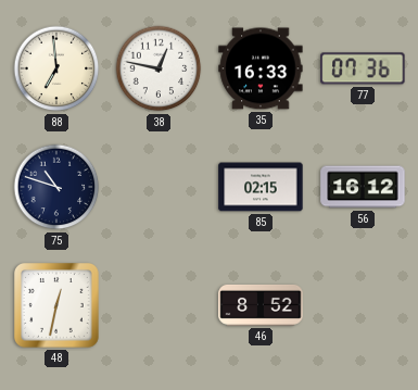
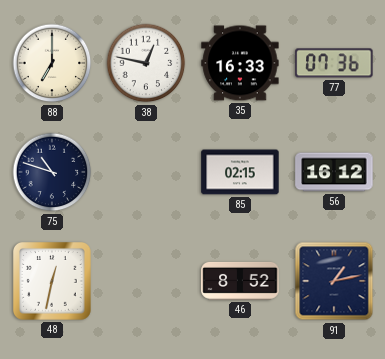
88: 6:59 -> 7:00 (52, 63)
91: none -> 1:13 (334, 281)
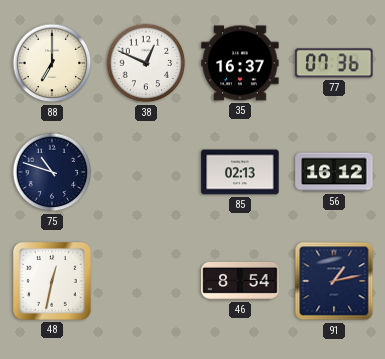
38: 12:47 -> 12:49 (146, 63)
35: 16:33 -> 16:37 (240, 63)
85: 02:15 -> 02:13 (240, 172)
46: 8:52 -> 8:54 (240, 281)
